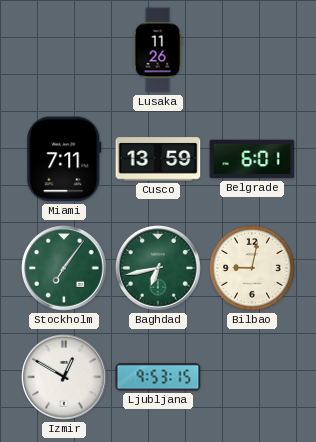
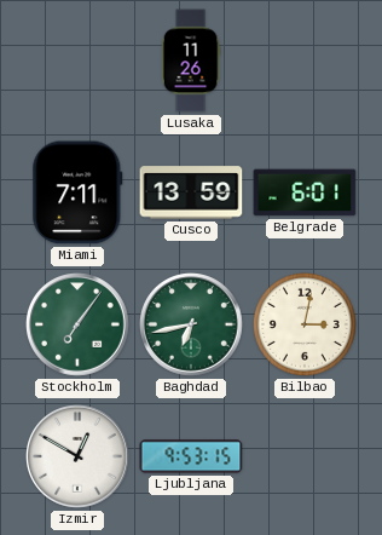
Bilbao: 9:02 -> 3:02 (305, 324)
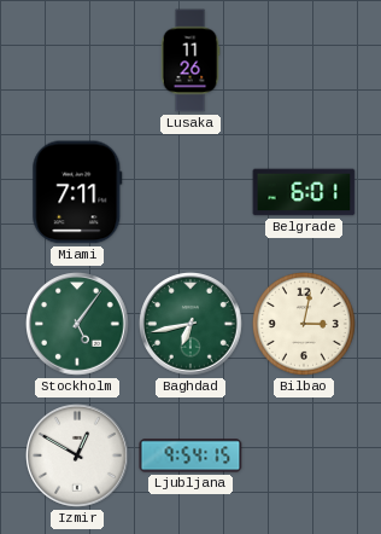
Cusco: 13:59 -> none (191, 192)
Stockholm: 7:06 -> 5:06 (78, 325)
Ljubljana: 9:53 -> 9:54 (190, 455)
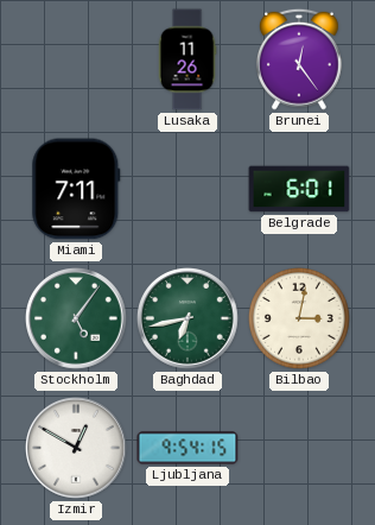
Brunei: none -> 12:24 (299, 59)
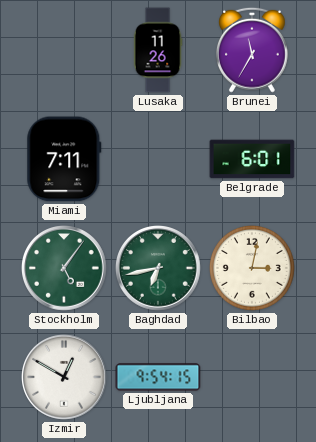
Brunei: 12:24 -> 11:35 (252, 50)
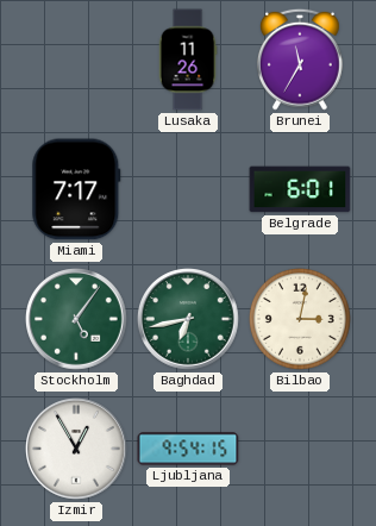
Miami: 7:11 -> 7:17 (76, 189)
Izmir: 12:50 -> 12:55 (77, 450)
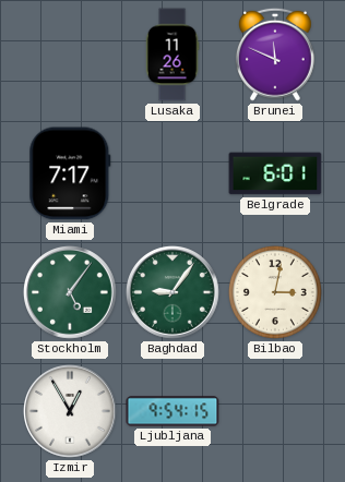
Brunei: 11:35 -> 11:49 (275, 55)
Baghdad: 6:43 -> 9:06 (174, 293)
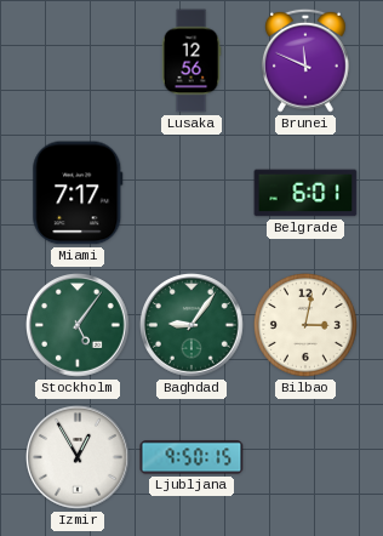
Lusaka: 11:26 -> 12:56 (191, 61)
Ljubljana: 9:54 -> 9:50 (191, 457)
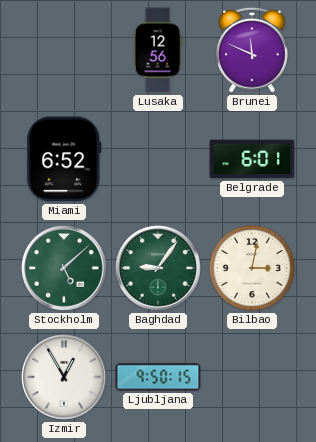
Miami: 7:17 -> 6:52 (64, 159)
Stockholm: 5:06 -> 5:08 (65, 269)
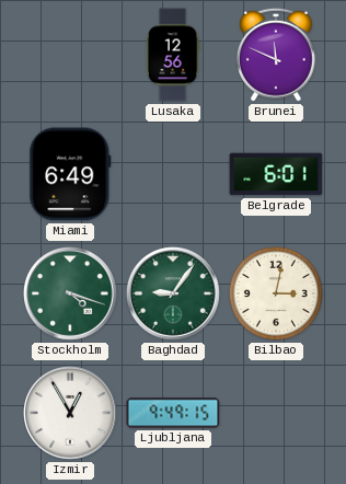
Miami: 6:52 -> 6:49 (70, 174)
Stockholm: 5:08 -> 4:18 (71, 295)
Ljubljana: 9:50 -> 9:49 (173, 413)
